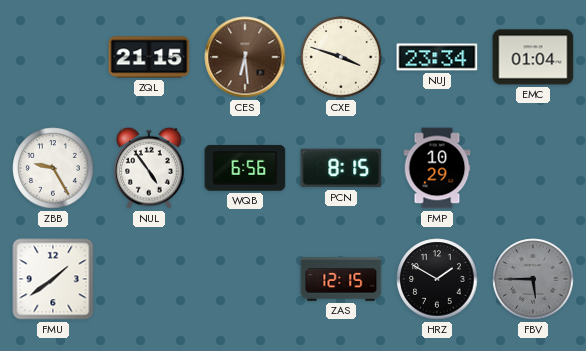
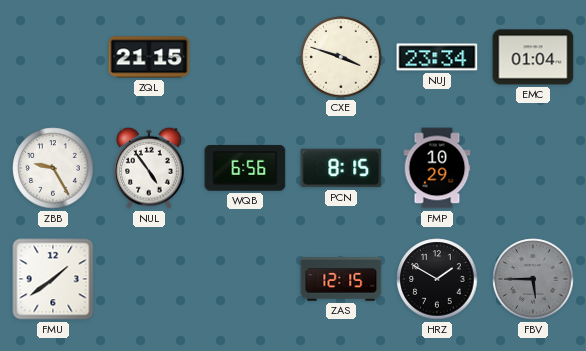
CES: 6:29 -> none (245, 57)
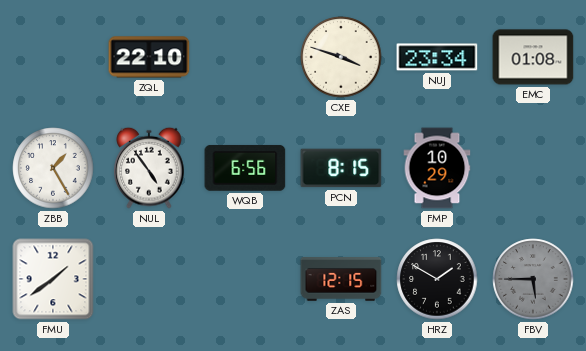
ZQL: 21:15 -> 22:10 (149, 57)
EMC: 01:04 -> 01:08 (533, 57)
ZBB: 9:25 -> 1:25 (53, 168)
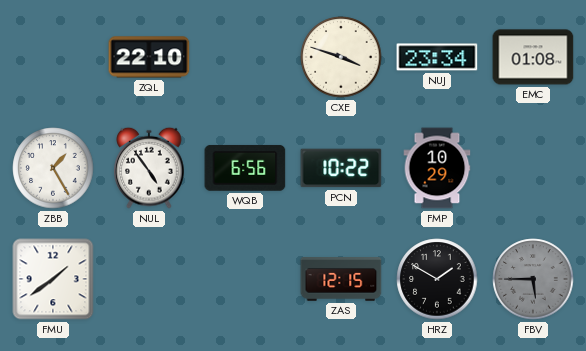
PCN: 8:15 -> 10:22 (341, 168)
